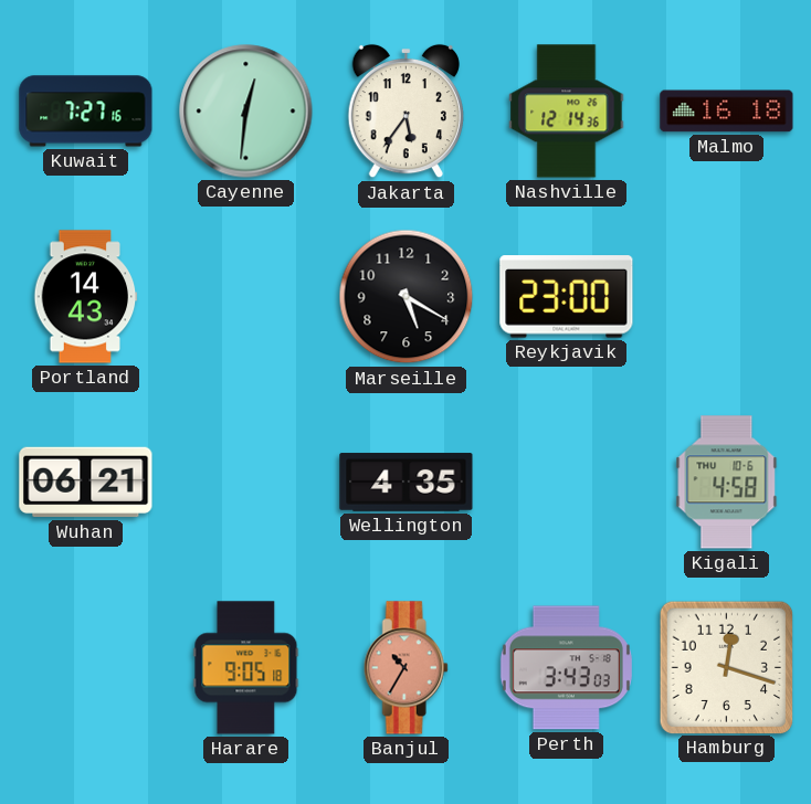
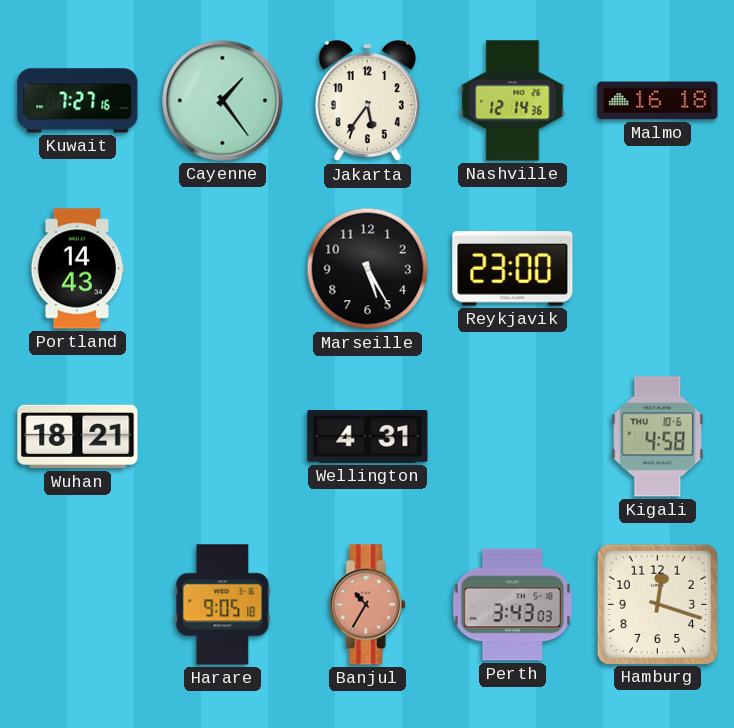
Cayenne: 12:31 -> 1:24 (223, 101)
Marseille: 5:20 -> 5:25 (368, 269)
Wuhan: 06:21 -> 18:21 (78, 437)
Wellington: 4:35 -> 4:31 (368, 437)
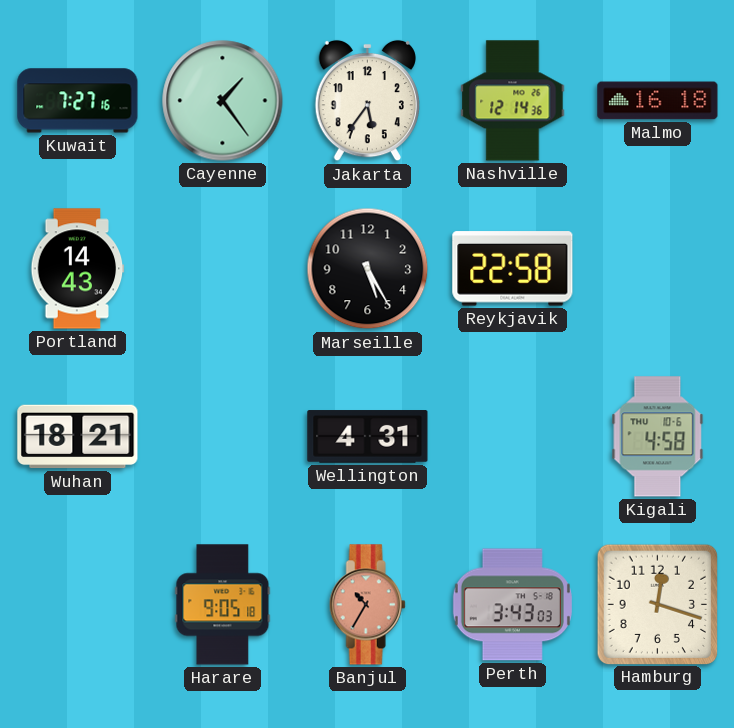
Reykjavik: 23:00 -> 22:58 (513, 269)
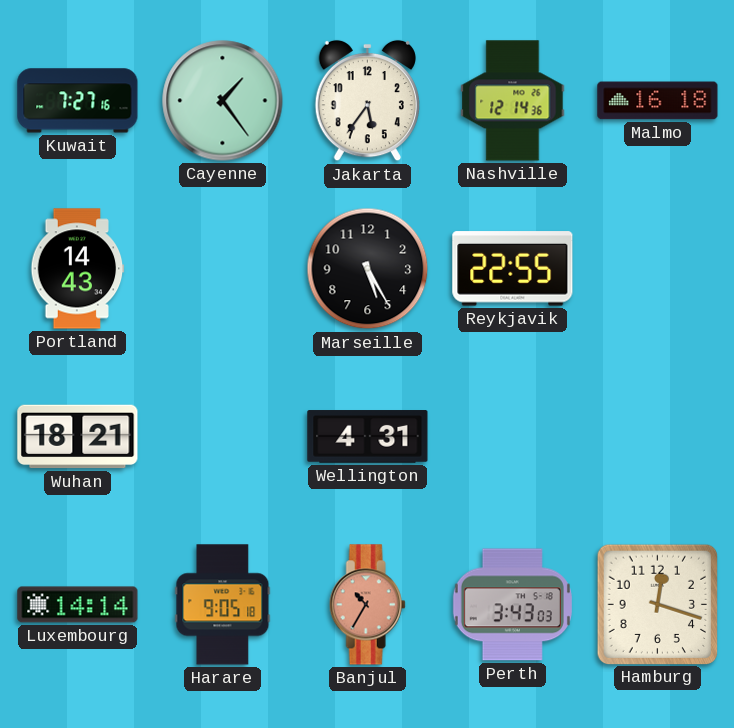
Reykjavik: 22:58 -> 22:55 (513, 269)
Kigali: 4:58 -> none (658, 437)
Luxembourg: none -> 14:14 (78, 605)
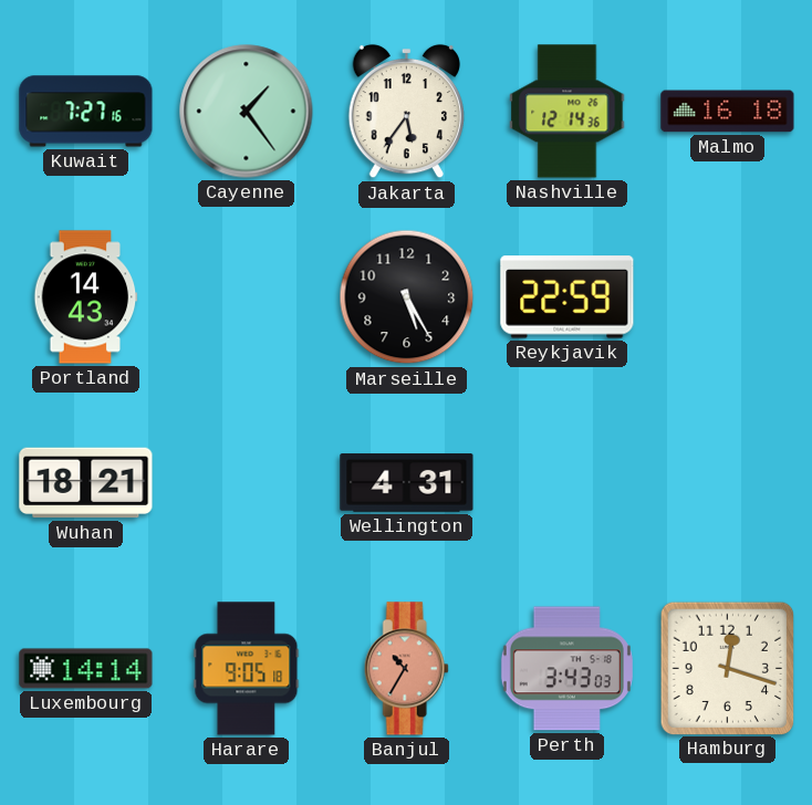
Reykjavik: 22:55 -> 22:59 (568, 297)
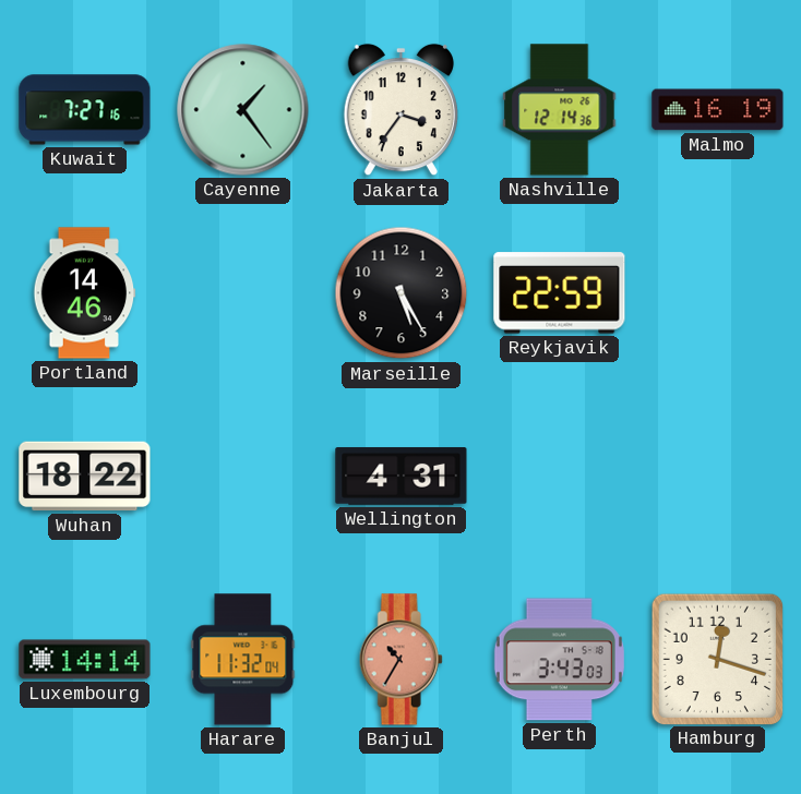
Jakarta: 5:36 -> 3:36 (400, 110)
Malmo: 16:18 -> 16:19 (718, 110)
Portland: 14:43 -> 14:46 (85, 293)
Wuhan: 18:21 -> 18:22 (85, 477)
Harare: 9:05 -> 11:32 (243, 660)
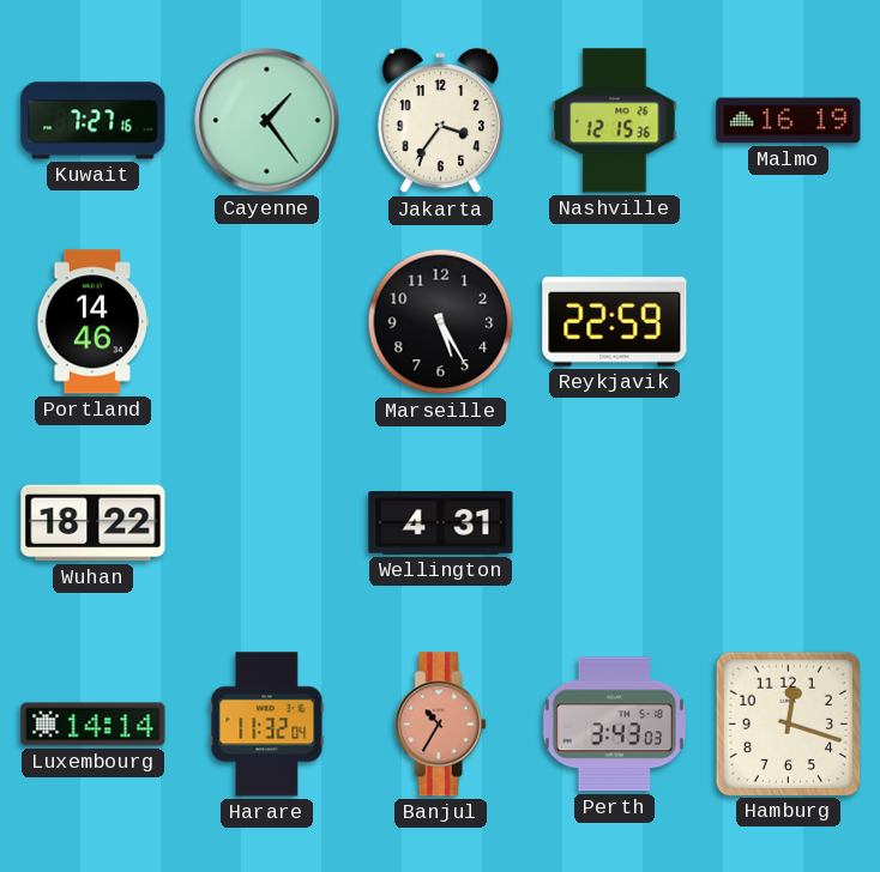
Nashville: 12:14 -> 12:15 (615, 121)
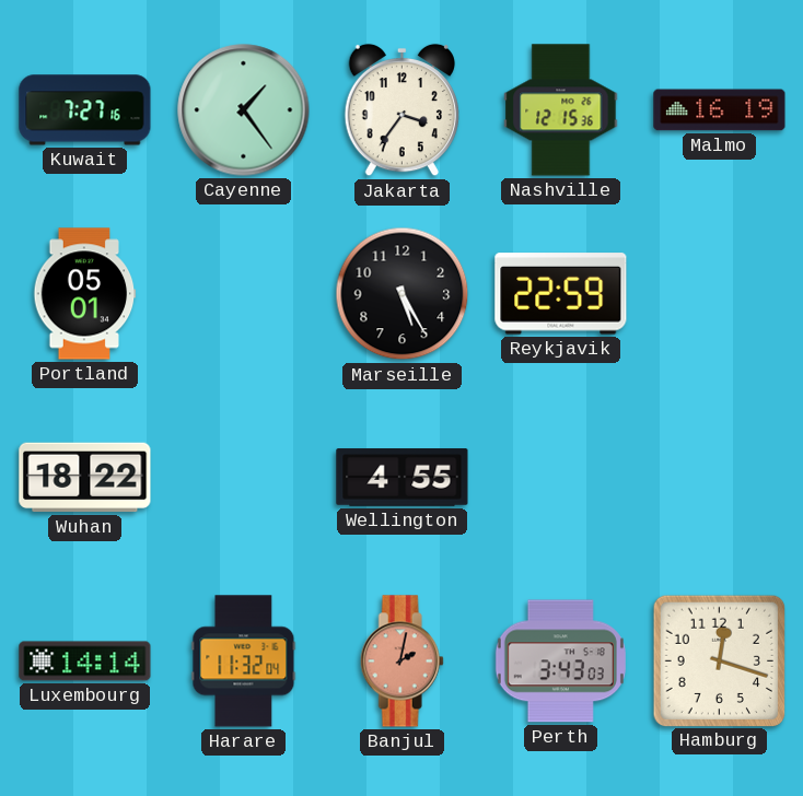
Portland: 14:46 -> 05:01 (85, 294)
Wellington: 4:31 -> 4:55 (403, 478)
Banjul: 10:35 -> 2:02 (401, 662)
